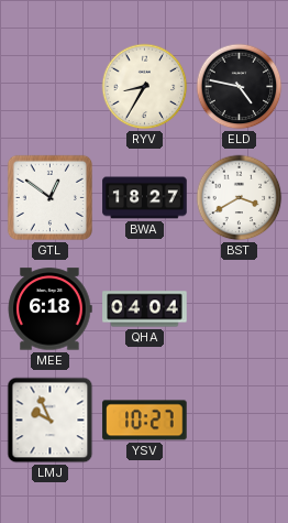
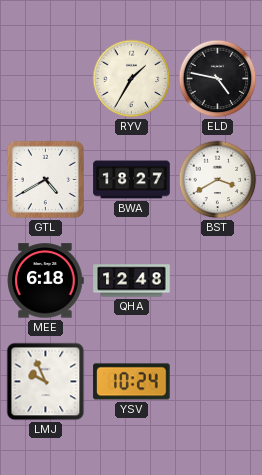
RYV: 8:35 -> 1:35 (132, 79)
GTL: 12:51 -> 4:40 (45, 179)
QHA: 04:04 -> 12:48 (132, 281)
YSV: 10:27 -> 10:24 (132, 382)
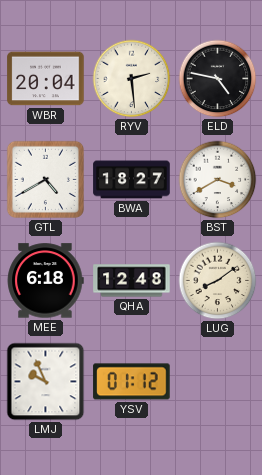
WBR: none -> 20:04 (46, 79)
RYV: 1:35 -> 2:29 (132, 79)
LUG: none -> 8:09 (218, 281)
YSV: 10:24 -> 01:12 (132, 382)
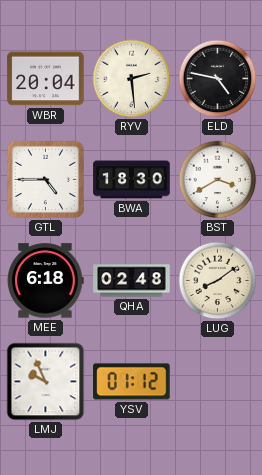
GTL: 4:40 -> 4:45 (45, 179)
BWA: 18:27 -> 18:30 (132, 180)
QHA: 12:48 -> 02:48 (132, 281)
